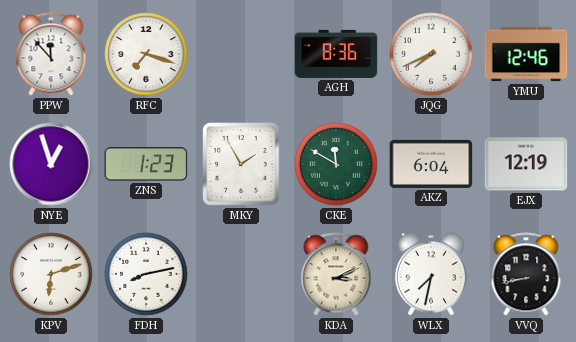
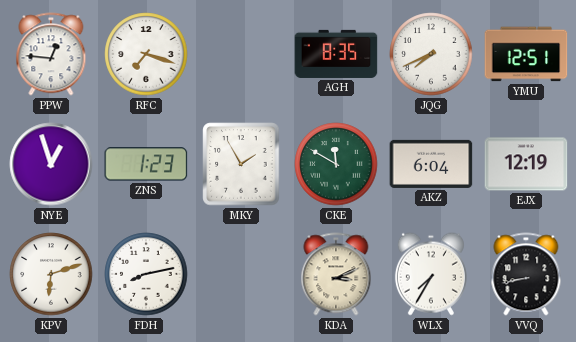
PPW: 11:53 -> 12:46 (51, 54)
AGH: 8:36 -> 8:35 (336, 54)
YMU: 12:46 -> 12:51 (526, 54)
WLX: 7:32 -> 7:35 (431, 274)
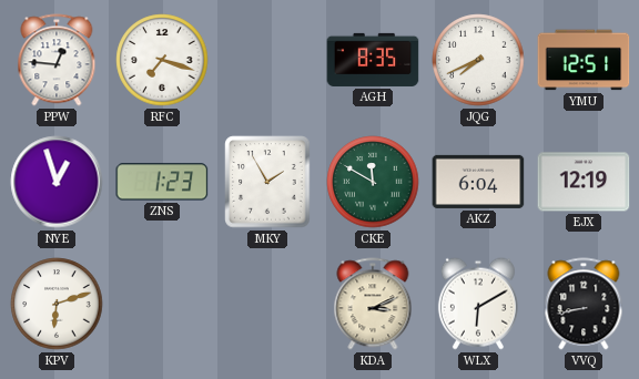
FDH: 8:13 -> none (146, 274)
WLX: 7:35 -> 6:10 (478, 304)
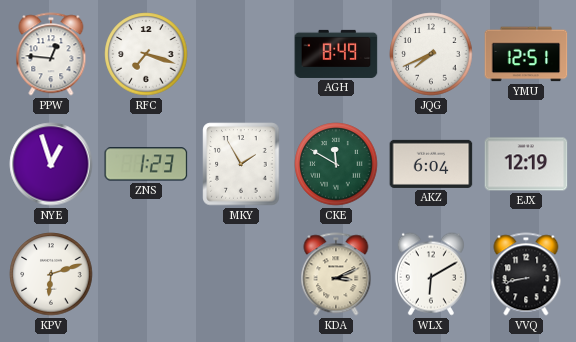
AGH: 8:35 -> 8:49 (336, 54)
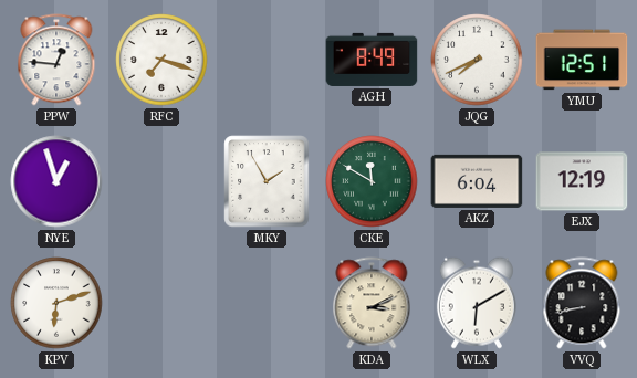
ZNS: 1:23 -> none (146, 164)
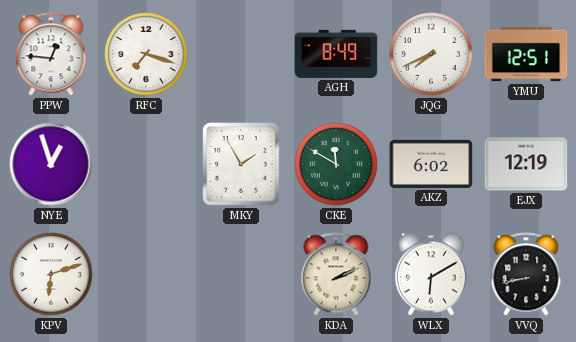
AKZ: 6:04 -> 6:02 (431, 164)
KDA: 3:11 -> 2:11 (336, 274)
